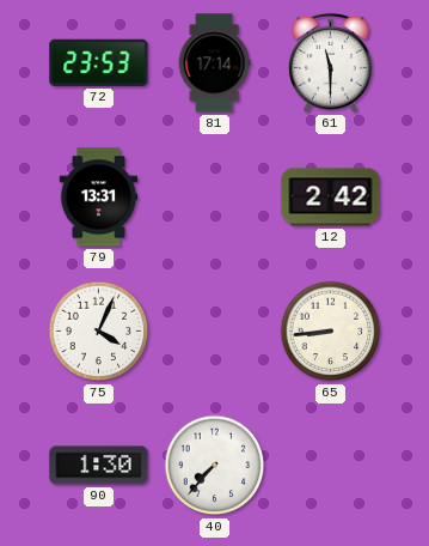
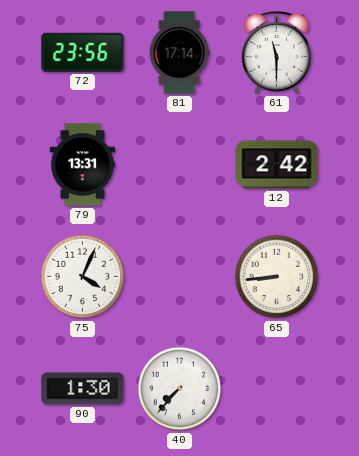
72: 23:53 -> 23:56 (83, 52)
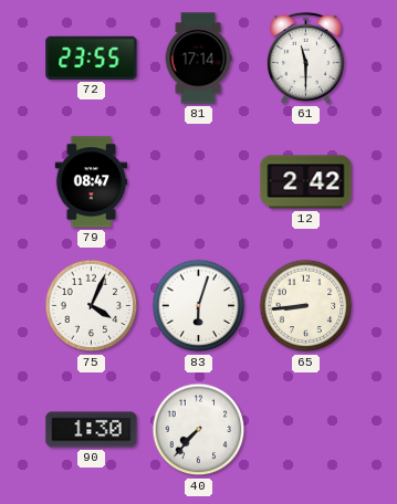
72: 23:56 -> 23:55 (92, 57)
79: 13:31 -> 08:47 (92, 182)
83: none -> 6:03 (199, 306)
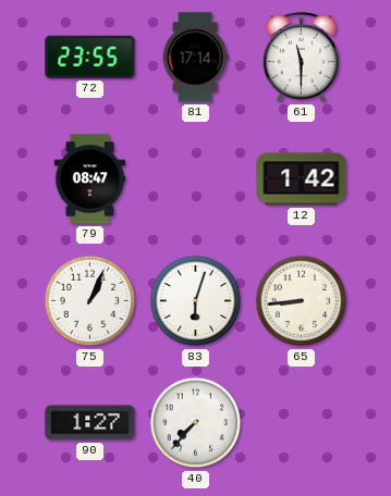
12: 2:42 -> 1:42 (302, 179)
75: 4:04 -> 1:04 (90, 301)
90: 1:30 -> 1:27 (90, 423)
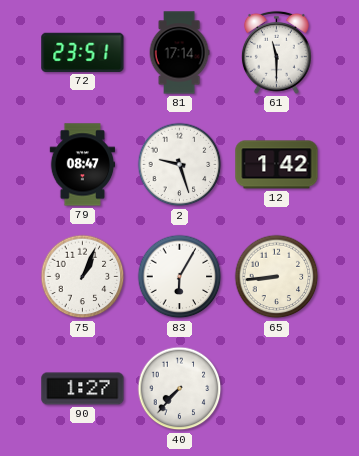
72: 23:55 -> 23:51 (83, 52)
2: none -> 9:27 (180, 165)
83: 6:03 -> 6:05 (180, 277)
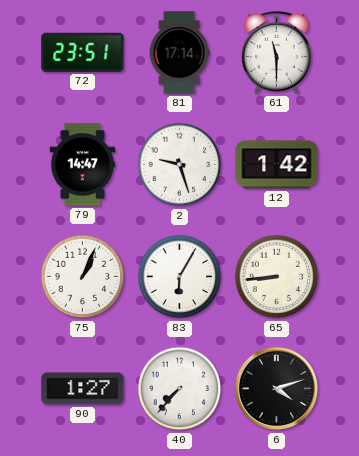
79: 08:47 -> 14:47 (83, 165)
6: none -> 4:12 (277, 389)
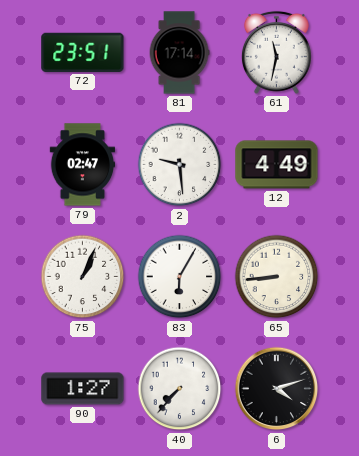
61: 11:30 -> 11:32 (276, 52)
79: 14:47 -> 02:47 (83, 165)
2: 9:27 -> 9:29 (180, 165)
12: 1:42 -> 4:49 (277, 165)
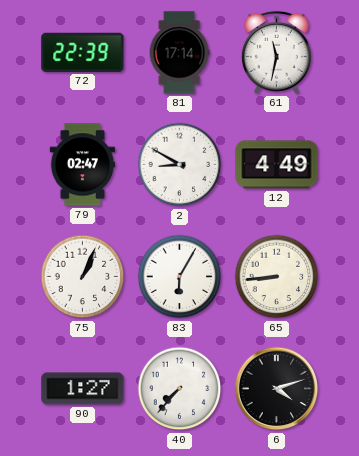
72: 23:51 -> 22:39 (83, 52)
2: 9:29 -> 8:50 (180, 165)
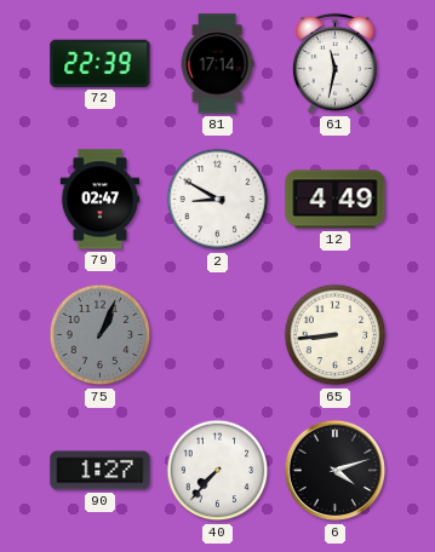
75 dial: white -> grey (101, 335)
83: 6:05 -> none (180, 277)
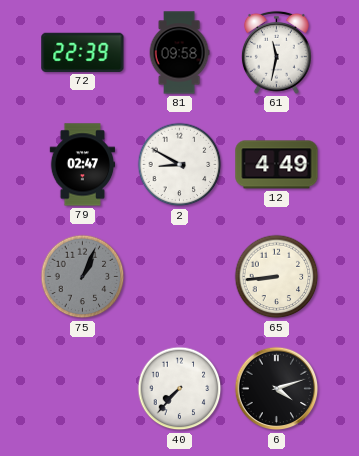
81: 17:14 -> 09:58 (179, 53)
90: 1:27 -> none (101, 471)
